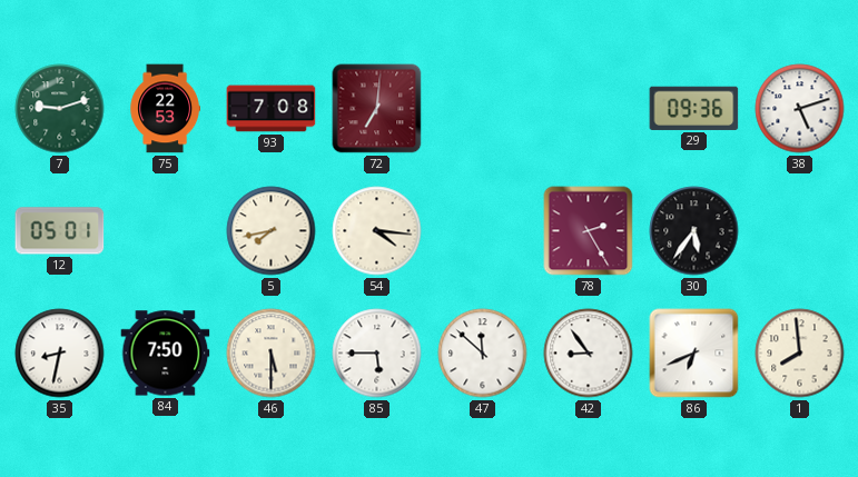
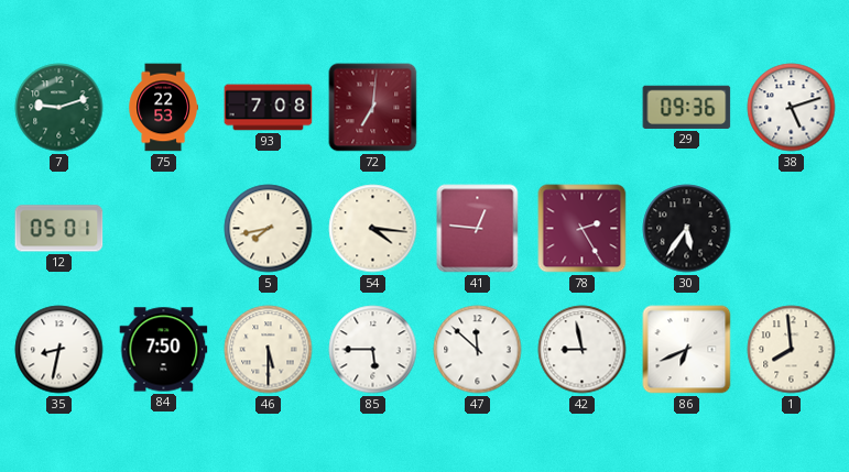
41: none -> 12:46 (478, 229)
42: 8:54 -> 8:58 (583, 350)
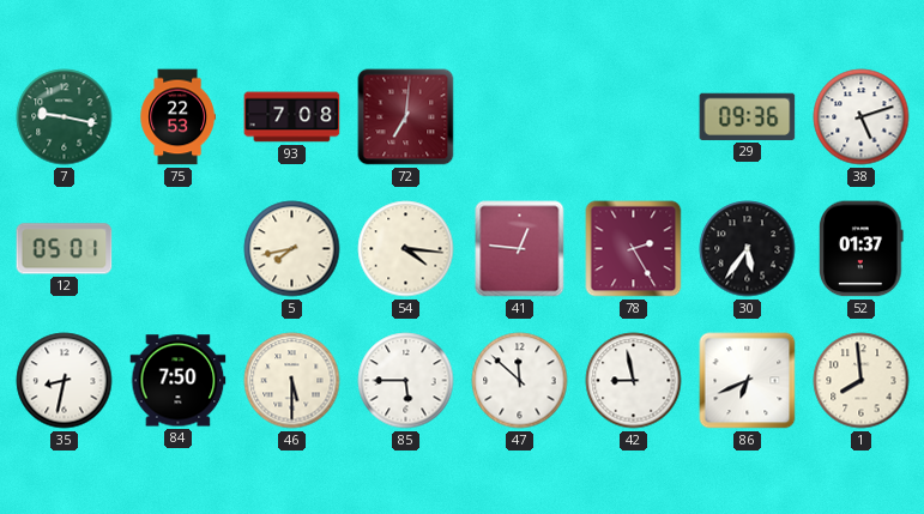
7: 9:12 -> 9:17 (65, 117)
52: none -> 01:37 (862, 249)
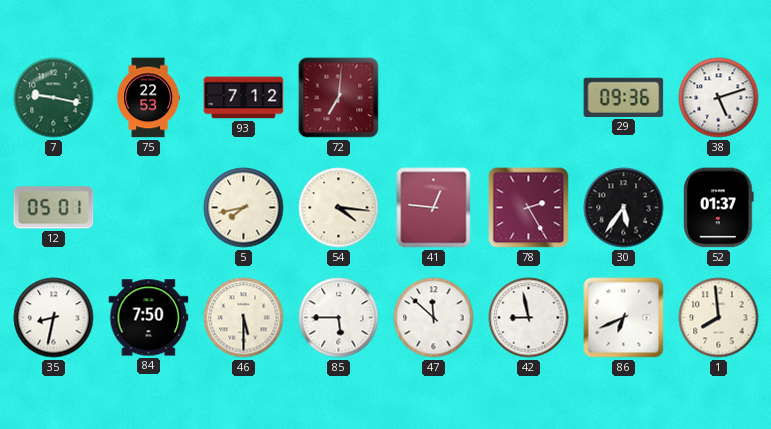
93: 7:08 -> 7:12 (244, 98)
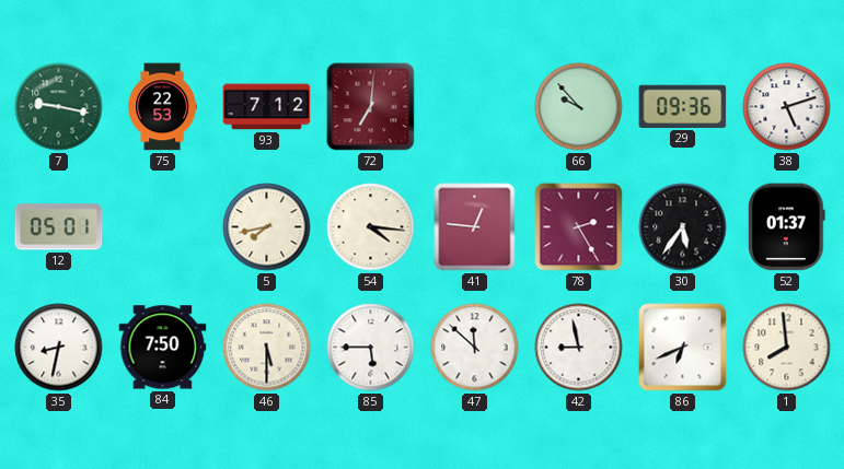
66: none -> 9:53 (579, 107)
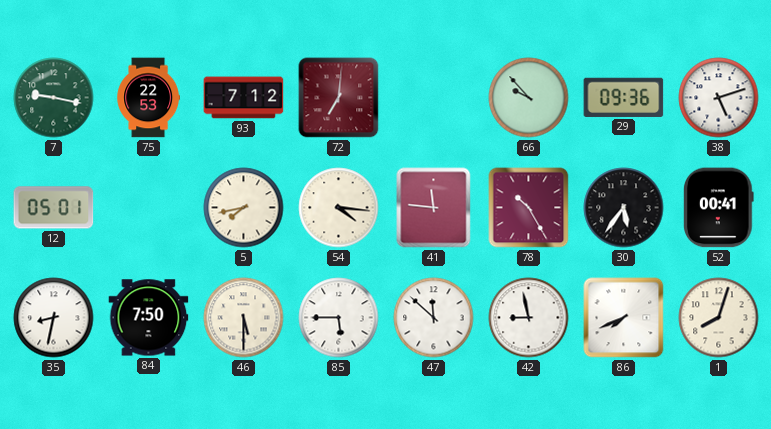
41: 12:46 -> 11:46 (434, 208)
78: 2:25 -> 10:25 (529, 208)
52: 01:37 -> 00:41 (719, 208)
86: 6:41 -> 7:41 (624, 318)
1: 7:59 -> 8:03 (719, 318)
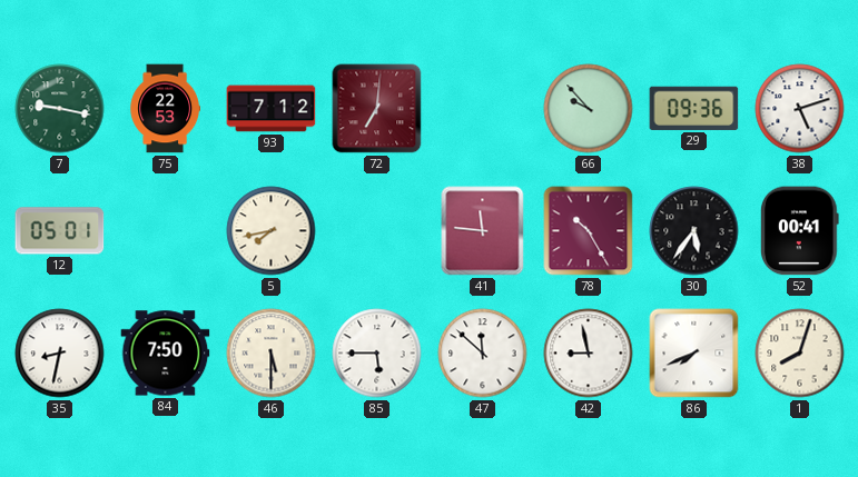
54: 4:16 -> none (339, 208)
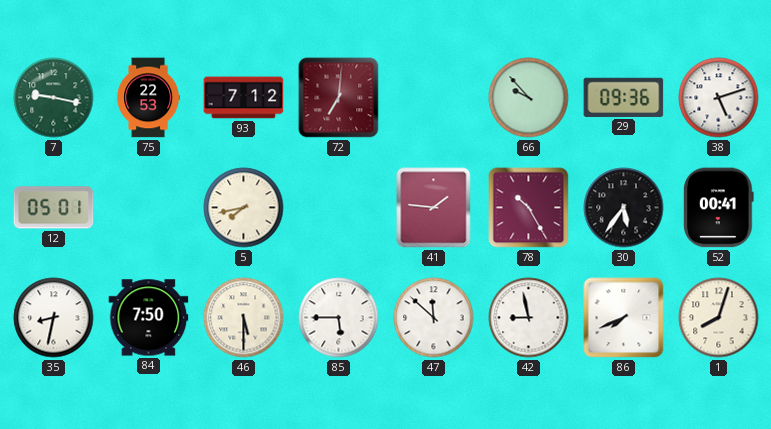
41: 11:46 -> 1:46 (434, 208)
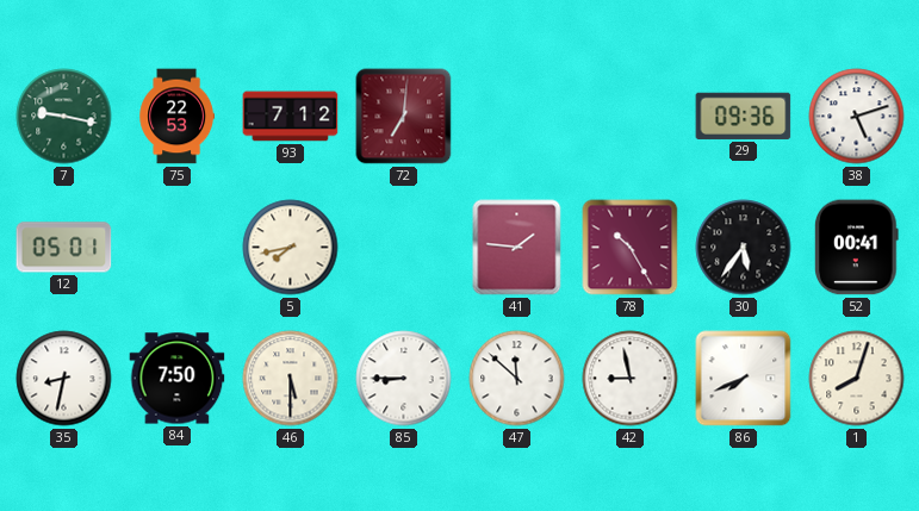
66: 9:53 -> none (529, 98)
85: 5:45 -> 8:45 (404, 379)
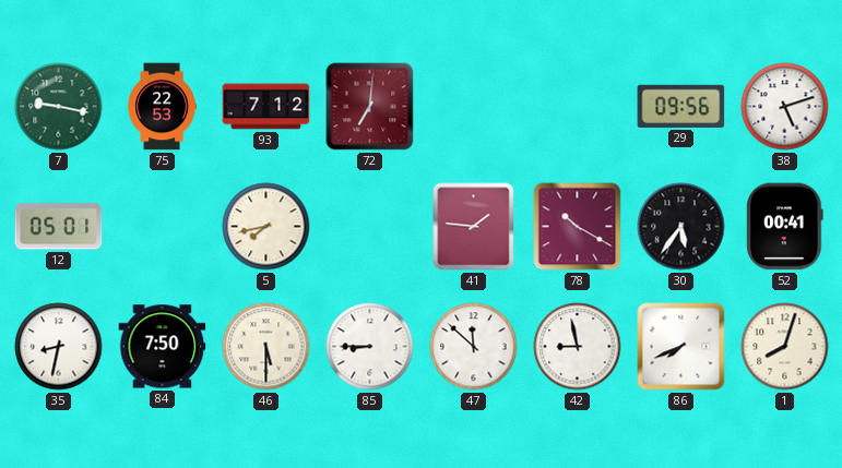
29: 09:36 -> 09:56 (681, 106)
78: 10:25 -> 10:20 (578, 227)
